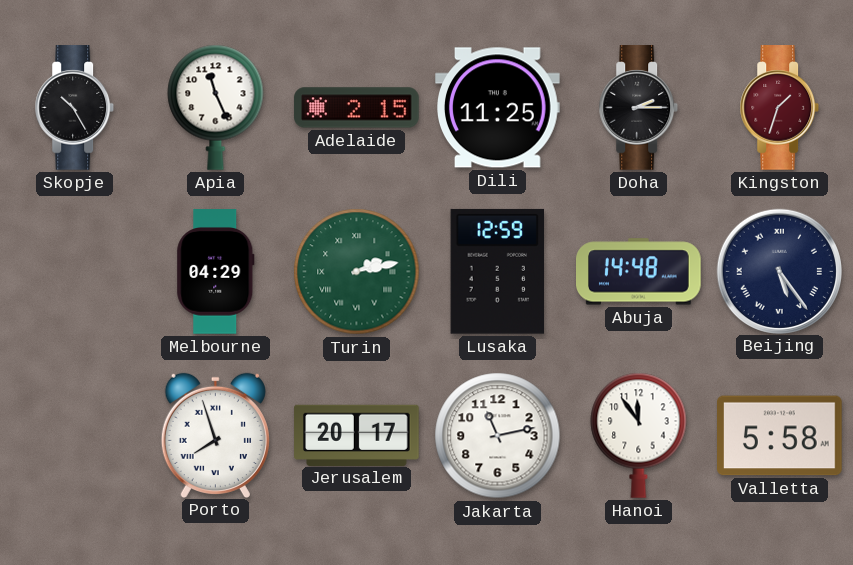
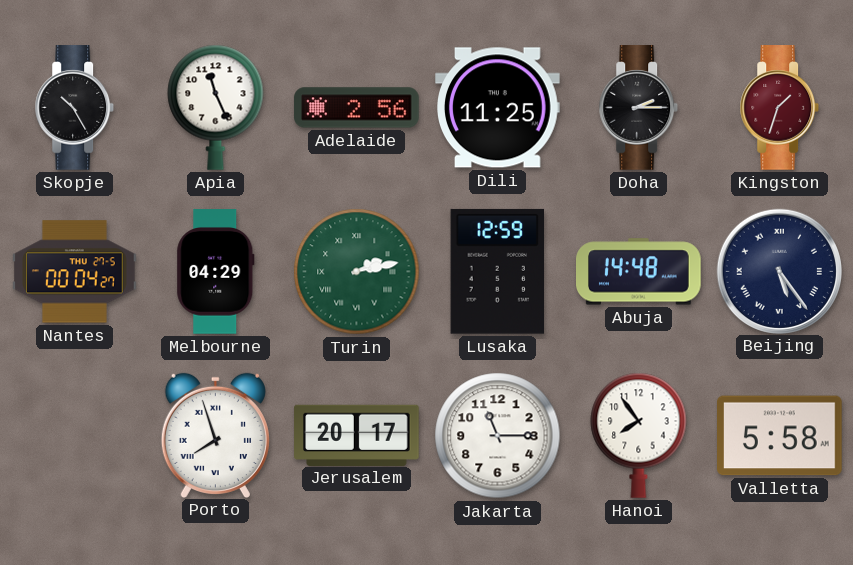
Adelaide: 2:15 -> 2:56 (357, 108)
Nantes: none -> 00:04 (75, 272)
Jakarta: 11:13 -> 11:15 (498, 436)
Hanoi: 11:54 -> 7:54 (639, 435)
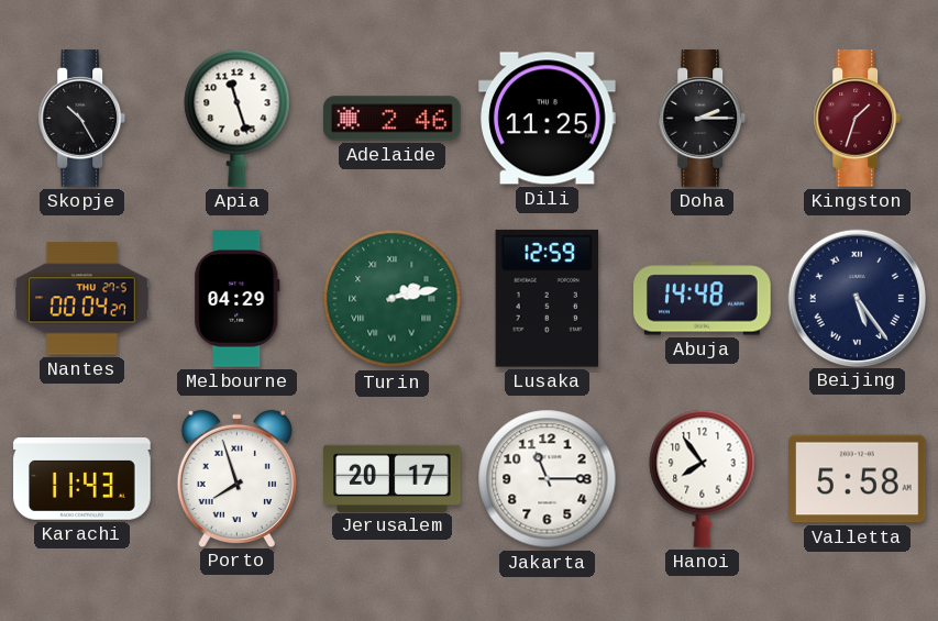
Apia: 11:26 -> 11:27 (238, 118)
Adelaide: 2:56 -> 2:46 (393, 119)
Karachi: none -> 11:43 (82, 479)
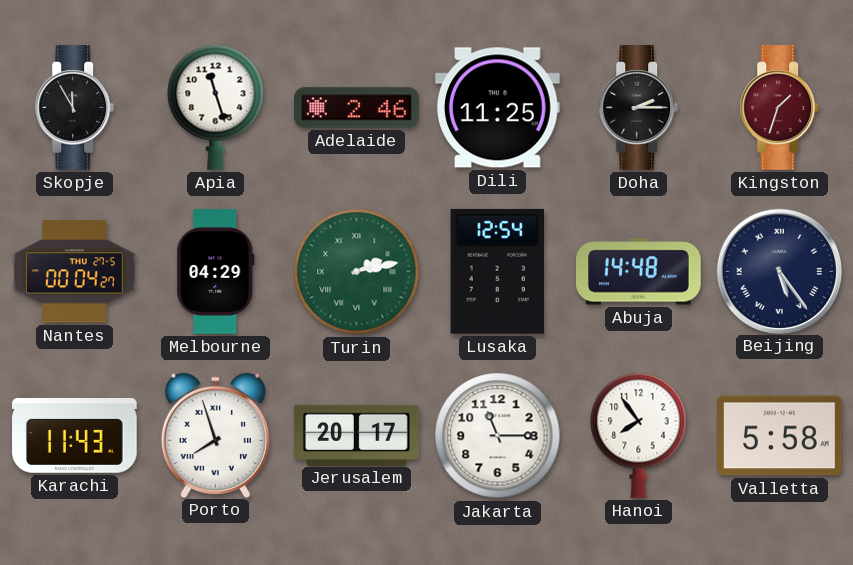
Skopje: 10:25 -> 11:55 (75, 108)
Lusaka: 12:59 -> 12:54 (497, 271)
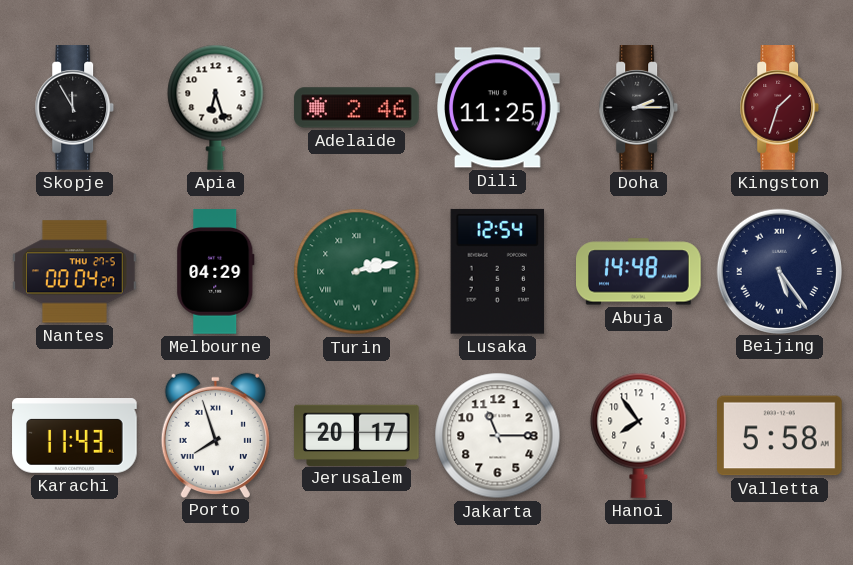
Apia: 11:27 -> 6:27 (216, 107)
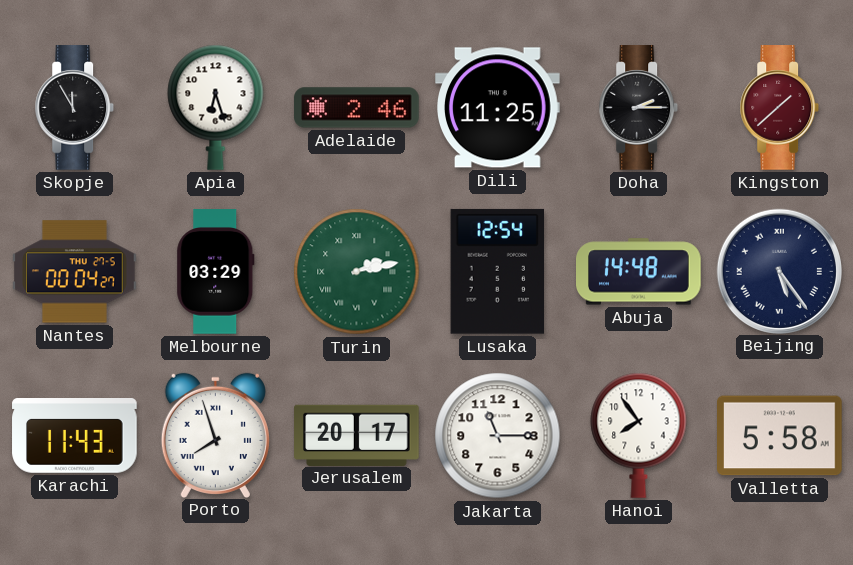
Kingston: 1:33 -> 1:38 (780, 108)
Melbourne: 04:29 -> 03:29 (216, 272)
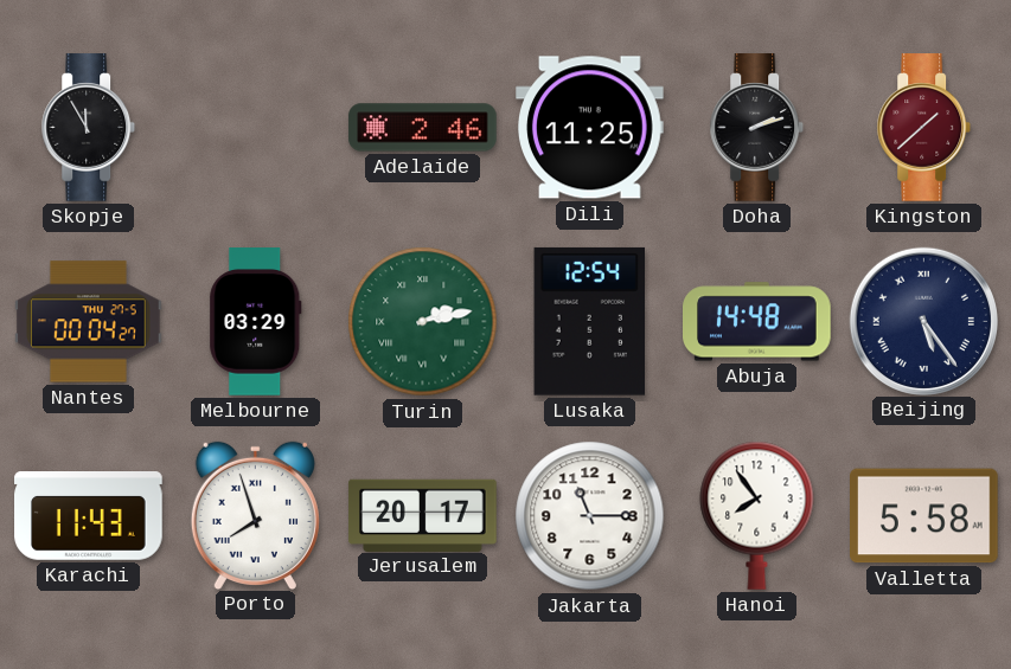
Apia: 6:27 -> none (216, 107)
Doha: 2:15 -> 2:12 (757, 128)
